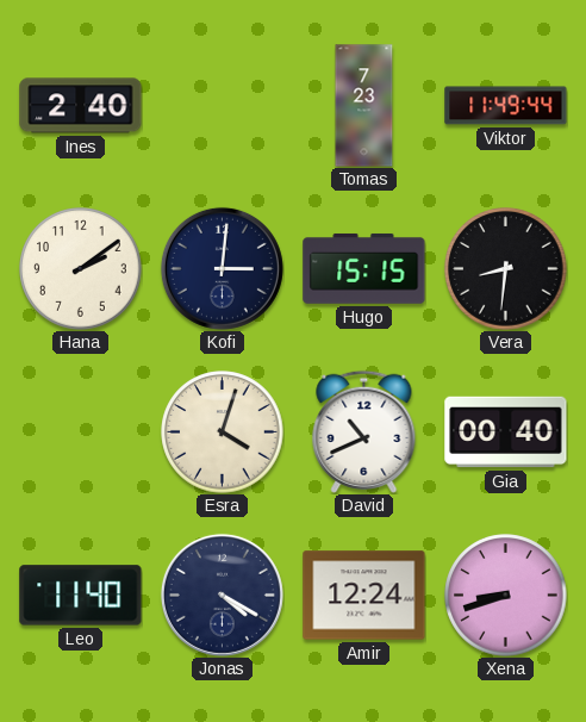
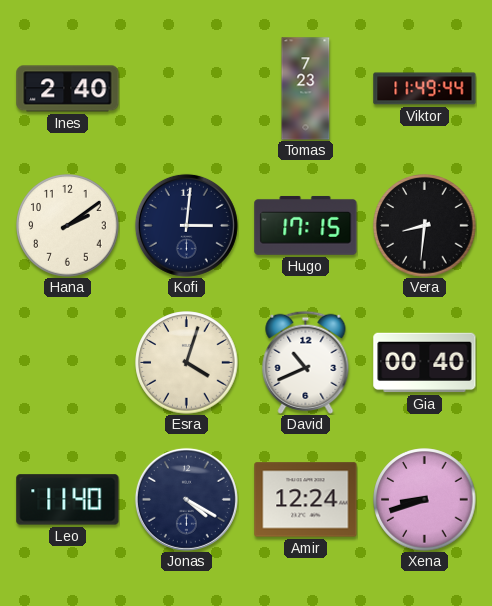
Hugo: 15:15 -> 17:15 (306, 226)
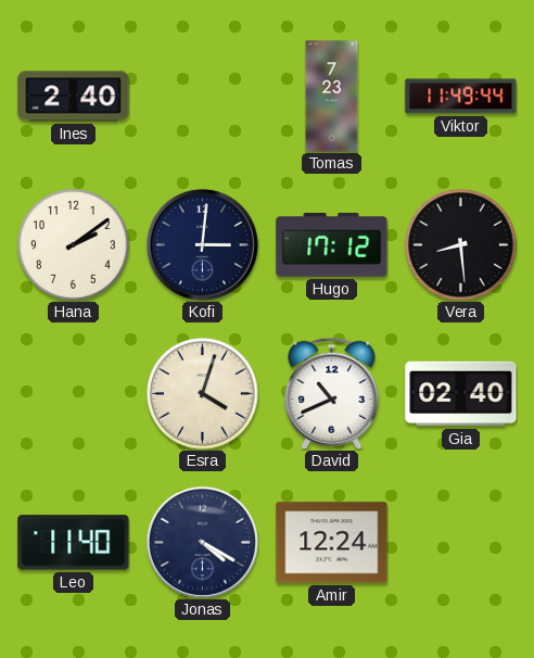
Hugo: 17:15 -> 17:12 (332, 245)
Vera: 8:31 -> 8:29 (461, 245)
Gia: 00:40 -> 02:40 (461, 394)
Xena: 8:42 -> none (425, 500)
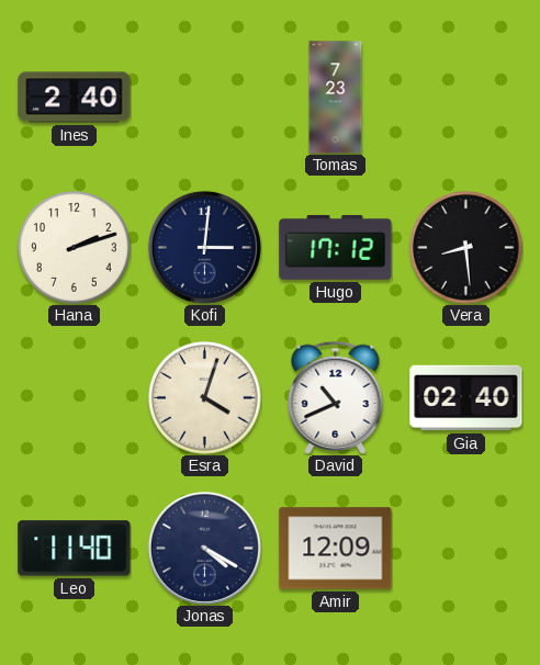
Viktor: 11:49 -> none (461, 97)
Hana: 2:09 -> 2:12 (75, 248)
Amir: 12:24 -> 12:09 (336, 549)
